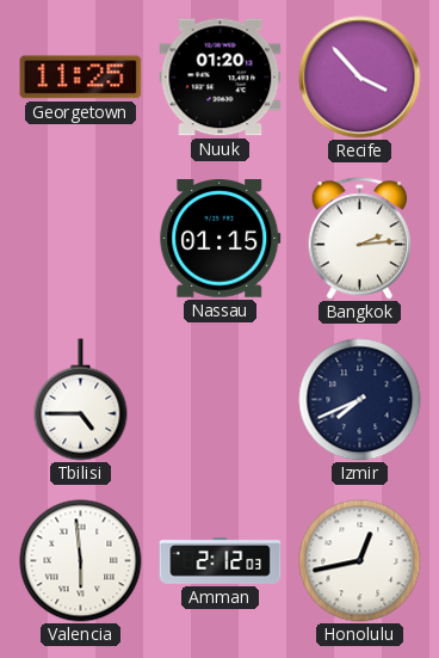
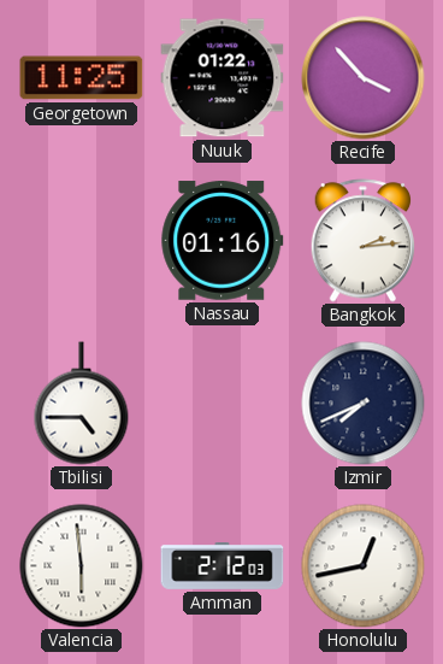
Nuuk: 01:20 -> 01:22 (223, 78)
Nassau: 01:15 -> 01:16 (223, 241)
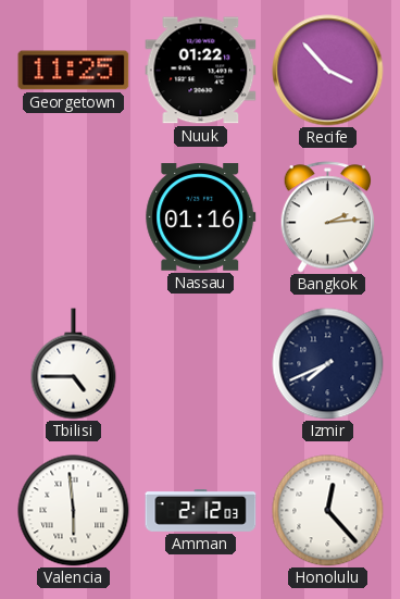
Honolulu: 12:43 -> 12:23 (328, 511)
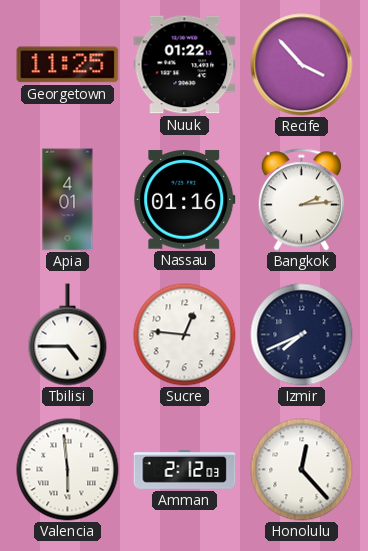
Apia: none -> 4:01 (68, 200)
Sucre: none -> 12:46 (185, 335)
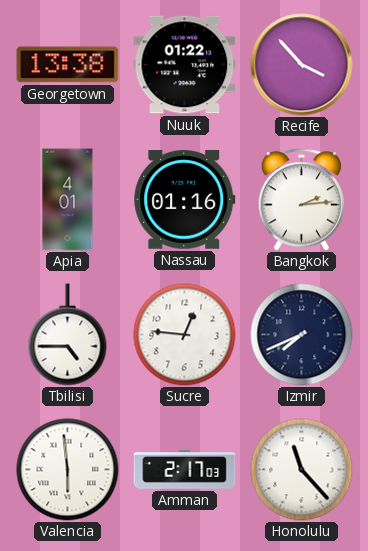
Georgetown: 11:25 -> 13:38 (68, 65)
Amman: 2:12 -> 2:17 (185, 470)
Honolulu: 12:23 -> 11:23 (302, 470)
